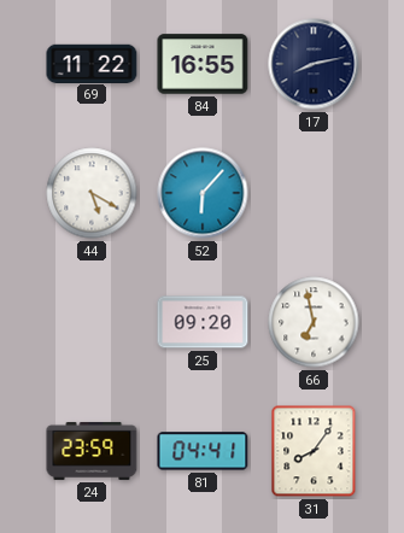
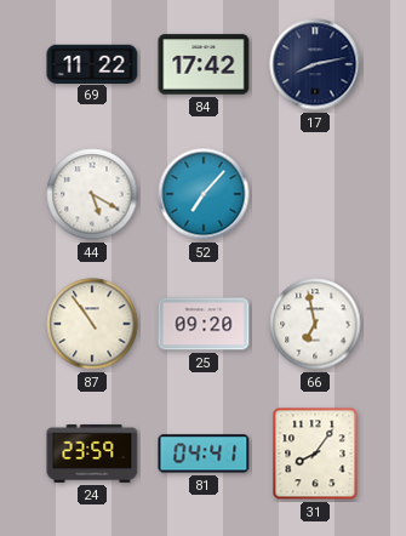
84: 16:55 -> 17:42 (204, 64)
52: 6:07 -> 7:07 (204, 194)
87: none -> 10:54 (92, 324)
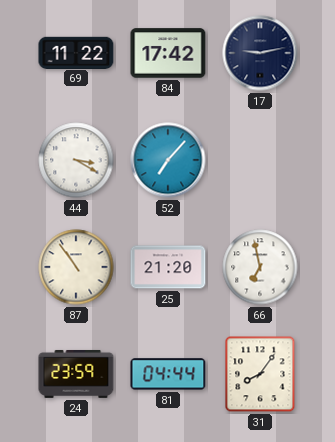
17: 8:13 -> 9:13 (260, 53)
44: 5:20 -> 3:20 (76, 160)
25: 09:20 -> 21:20 (168, 267)
81: 04:41 -> 04:44 (168, 374)
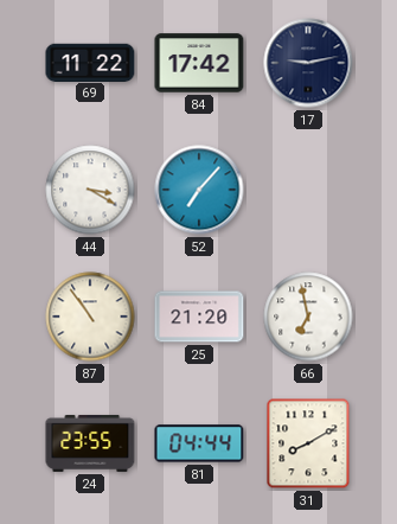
24: 23:59 -> 23:55 (90, 443)
31: 8:06 -> 8:10 (308, 443)
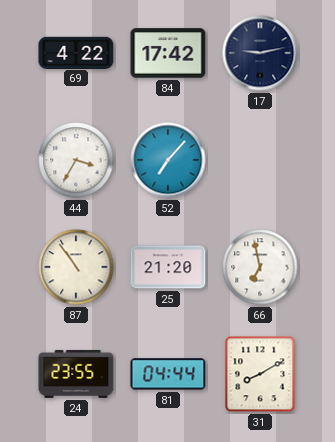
69: 11:22 -> 4:22 (76, 52)
44: 3:20 -> 3:35 (76, 160)
